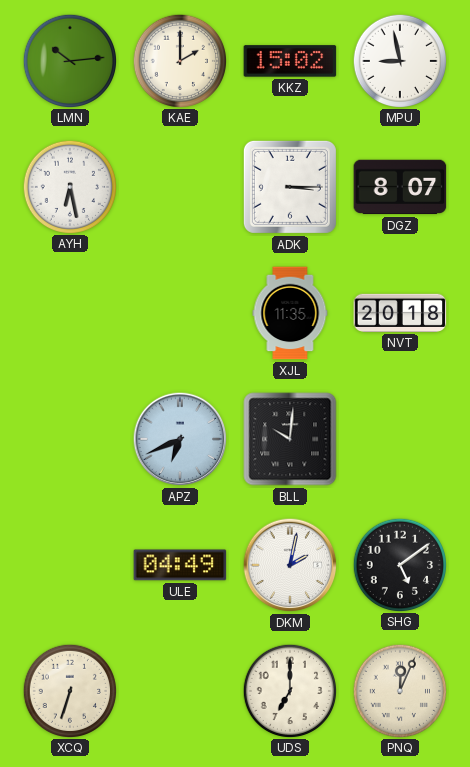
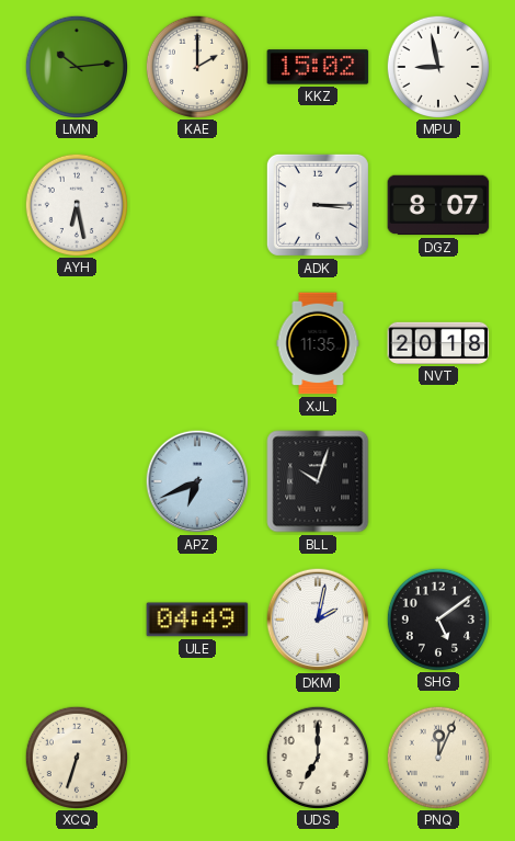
BLL: 10:01 -> 10:03 (318, 481)
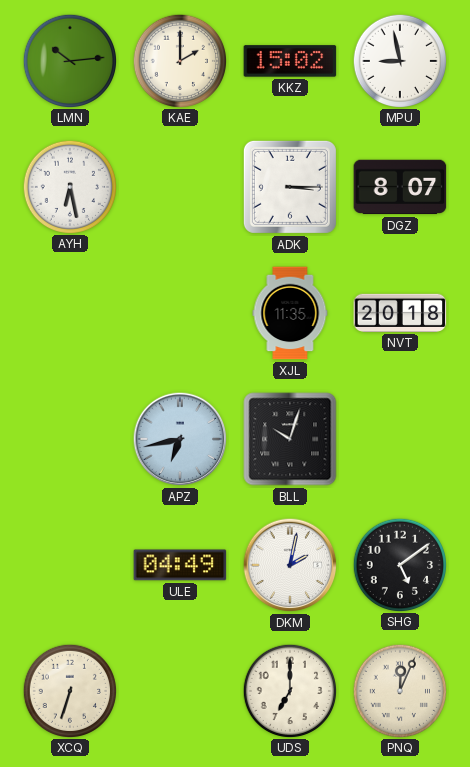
APZ: 6:41 -> 6:43 (180, 439)
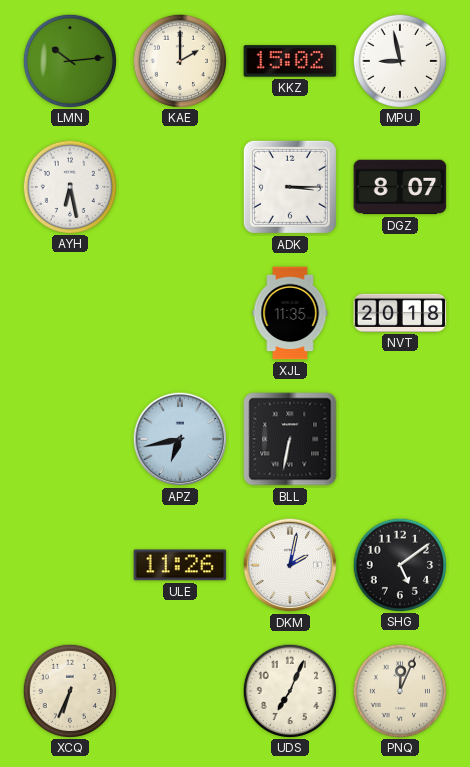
BLL: 10:03 -> 6:32 (290, 439)
ULE: 04:49 -> 11:26 (180, 565)
XCQ: 6:33 -> 6:34 (69, 690)
UDS: 7:00 -> 7:04 (289, 690)
